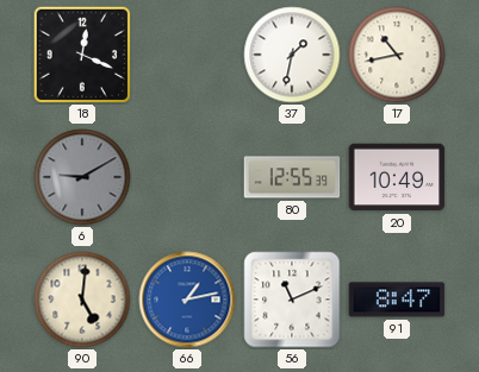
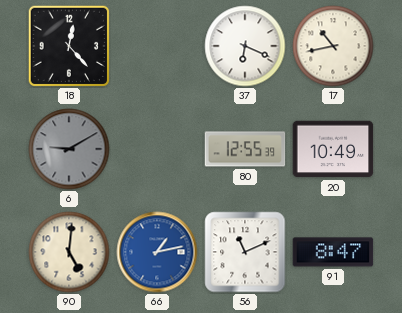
18: 12:19 -> 12:23 (68, 45)
37: 1:32 -> 6:19 (245, 46)
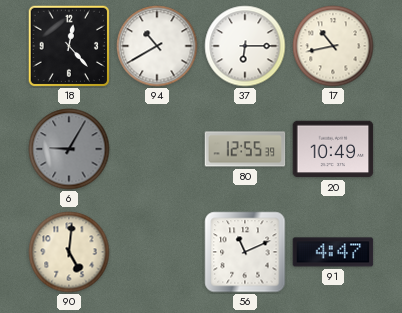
94: none -> 10:40 (157, 46)
37: 6:19 -> 6:15 (245, 46)
6: 9:10 -> 9:05 (69, 149)
66: 1:13 -> none (157, 252)
91: 8:47 -> 4:47 (333, 252)
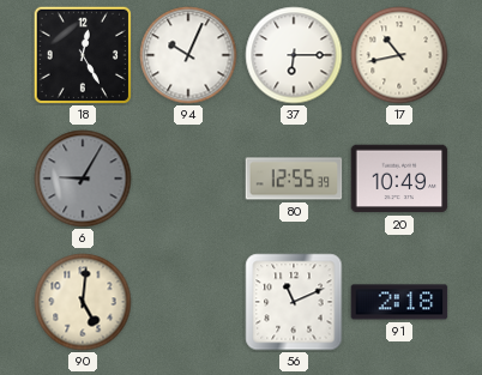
18: 12:23 -> 12:25 (82, 54)
94: 10:40 -> 10:04 (188, 55)
91: 4:47 -> 2:18 (399, 302)
